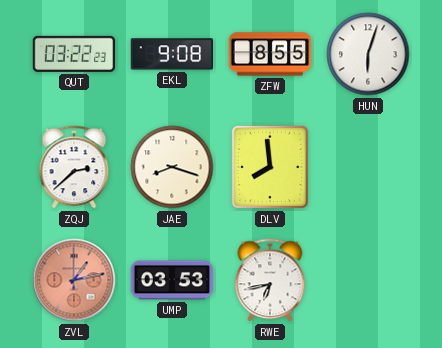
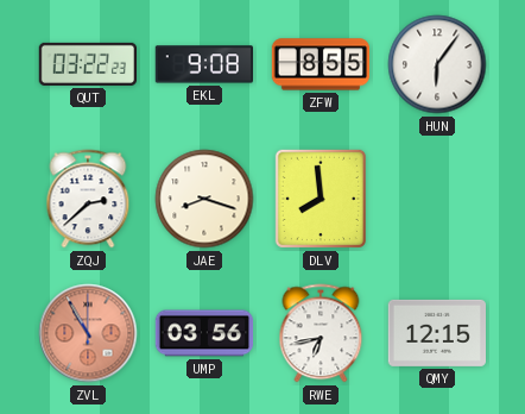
HUN: 6:03 -> 6:06 (437, 64)
ZVL: 1:13 -> 10:55 (88, 333)
UMP: 03:53 -> 03:56 (204, 333)
QMY: none -> 12:15 (436, 333)
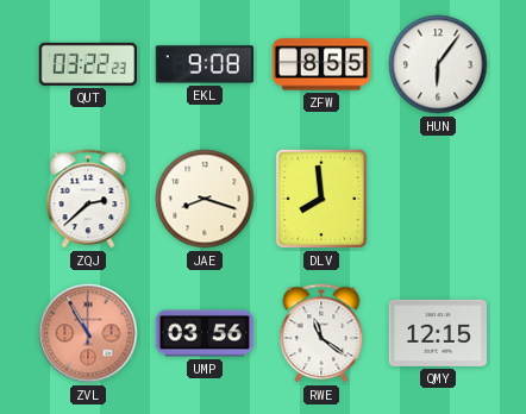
RWE: 6:43 -> 11:21 (321, 333)
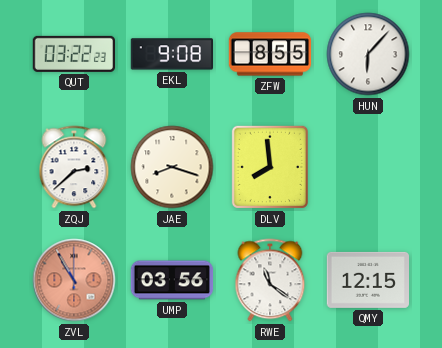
HUN: 6:06 -> 6:07 (368, 54)
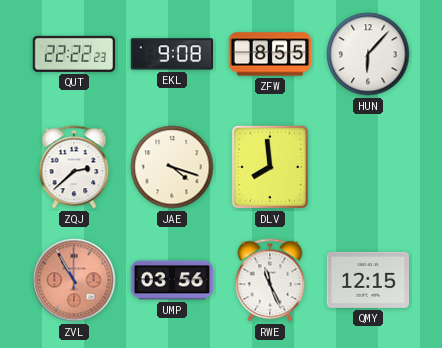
QUT: 03:22 -> 22:22 (73, 54)
JAE: 8:18 -> 4:18 (172, 167)
RWE: 11:21 -> 11:26 (270, 280)
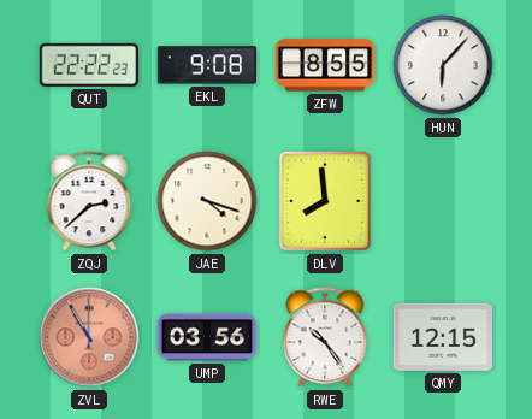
RWE: 11:26 -> 10:24 (325, 337)
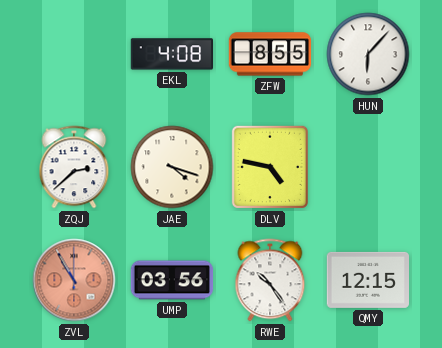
QUT: 22:22 -> none (88, 65)
EKL: 9:08 -> 4:08 (171, 54)
DLV: 7:59 -> 4:47 (270, 167)
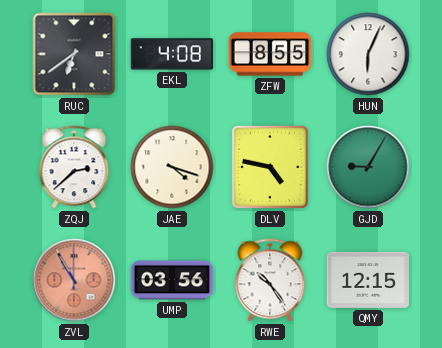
RUC: none -> 6:39 (74, 54)
HUN: 6:07 -> 6:04 (368, 54)
GJD: none -> 9:05 (368, 167)
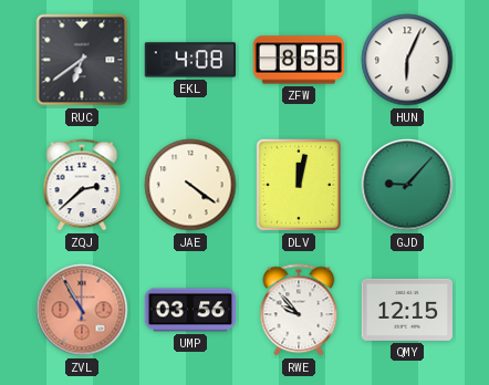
JAE: 4:18 -> 4:21 (190, 185)
DLV: 4:47 -> 12:02 (299, 185)
GJD: 9:05 -> 9:07 (407, 185)
RWE: 10:24 -> 9:53 (299, 310)
